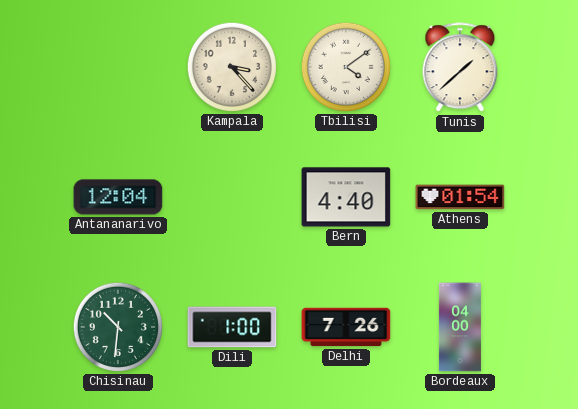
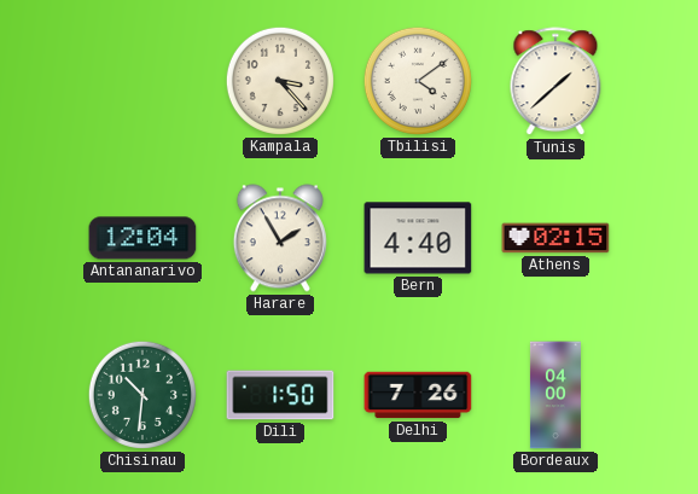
Harare: none -> 1:55 (280, 238)
Athens: 01:54 -> 02:15 (556, 238)
Dili: 1:00 -> 1:50 (280, 395)
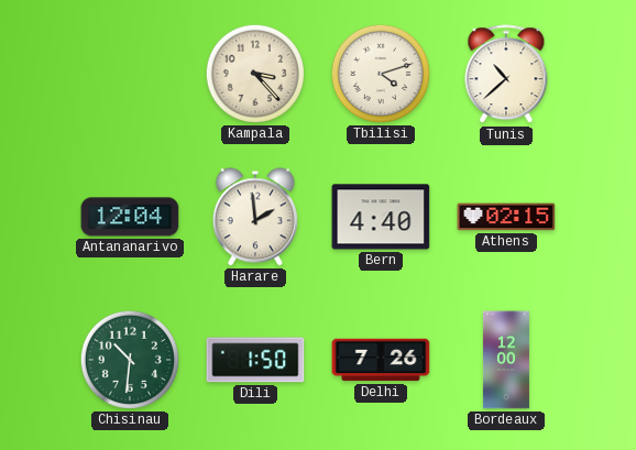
Tbilisi: 4:09 -> 4:12 (381, 74)
Tunis: 1:38 -> 10:38 (506, 75)
Harare: 1:55 -> 1:59 (255, 217)
Bordeaux: 04:00 -> 12:00 (506, 360)
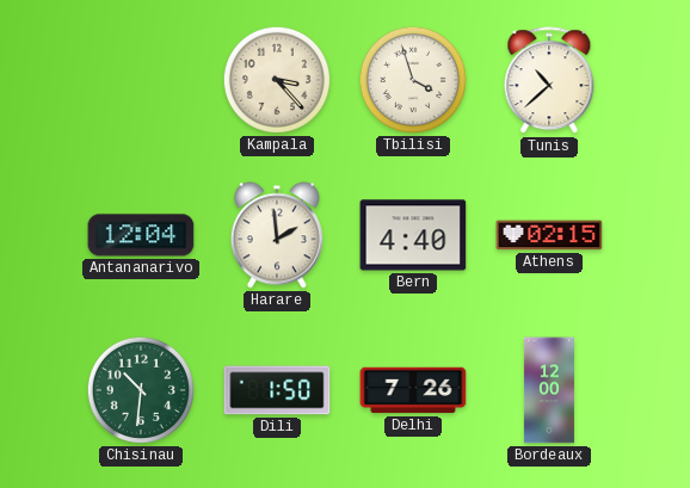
Tbilisi: 4:12 -> 3:57 (413, 80)
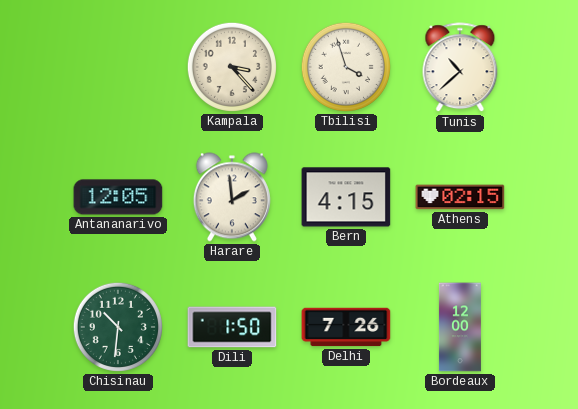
Antananarivo: 12:04 -> 12:05 (118, 197)
Bern: 4:40 -> 4:15 (346, 197)
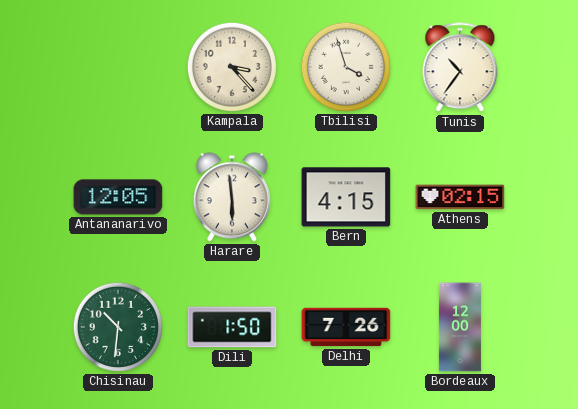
Tunis: 10:38 -> 10:36 (460, 68)
Harare: 1:59 -> 5:59 (232, 197)
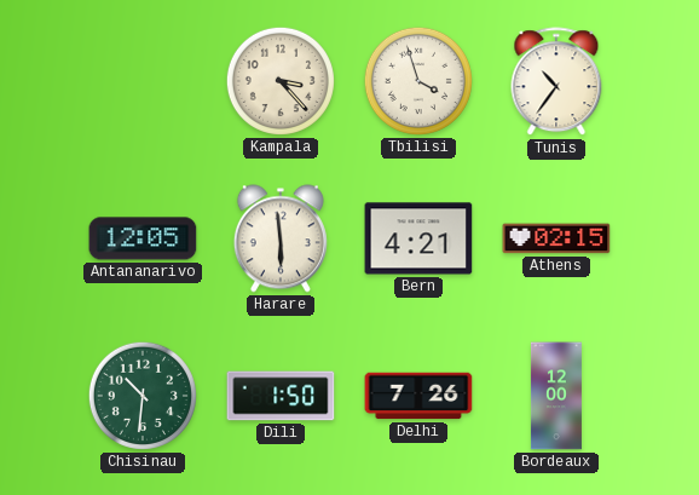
Bern: 4:15 -> 4:21 (418, 238)
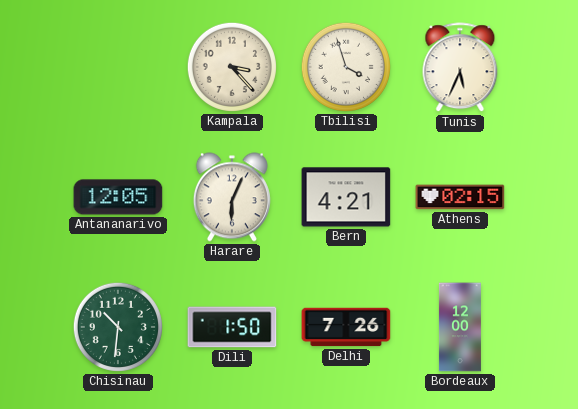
Tunis: 10:36 -> 5:34 (460, 68)
Harare: 5:59 -> 6:04 (232, 197)
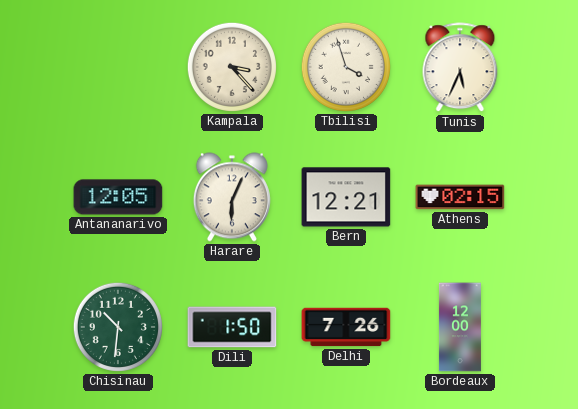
Bern: 4:21 -> 12:21 (346, 197)
